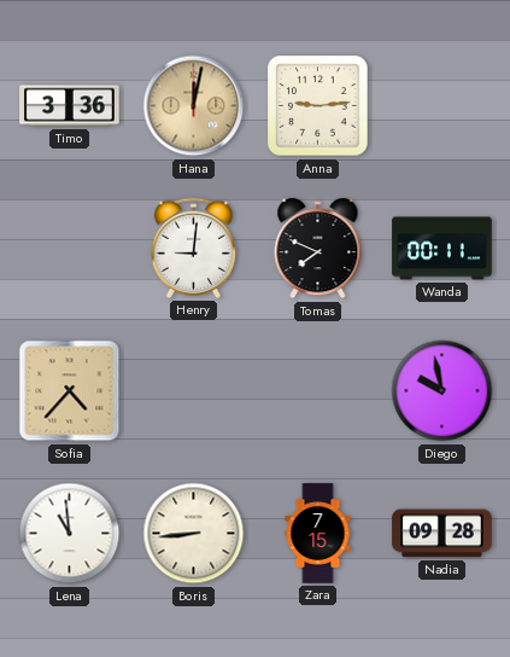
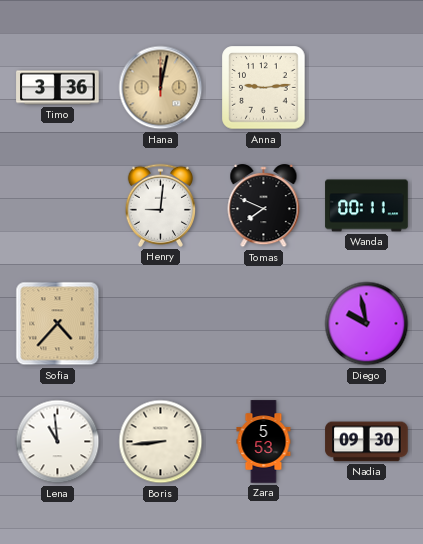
Zara: 7:15 -> 5:53 (264, 442)
Nadia: 09:28 -> 09:30 (367, 442)
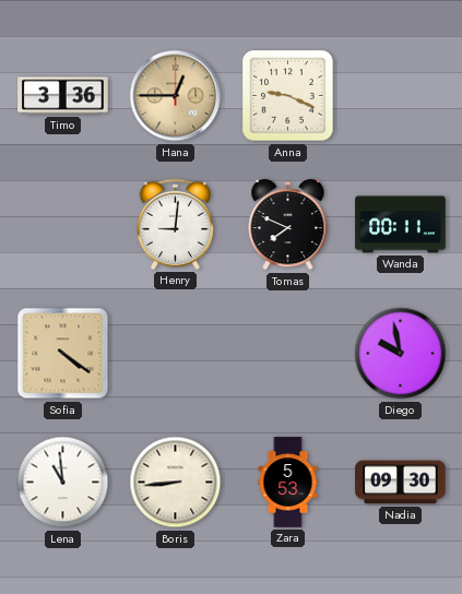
Hana: 12:02 -> 12:45 (176, 96)
Anna: 9:14 -> 9:19 (288, 96)
Sofia: 4:37 -> 4:21 (63, 354)
